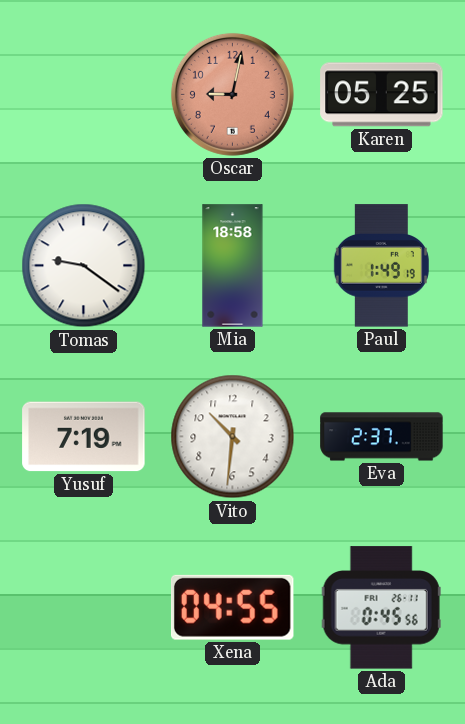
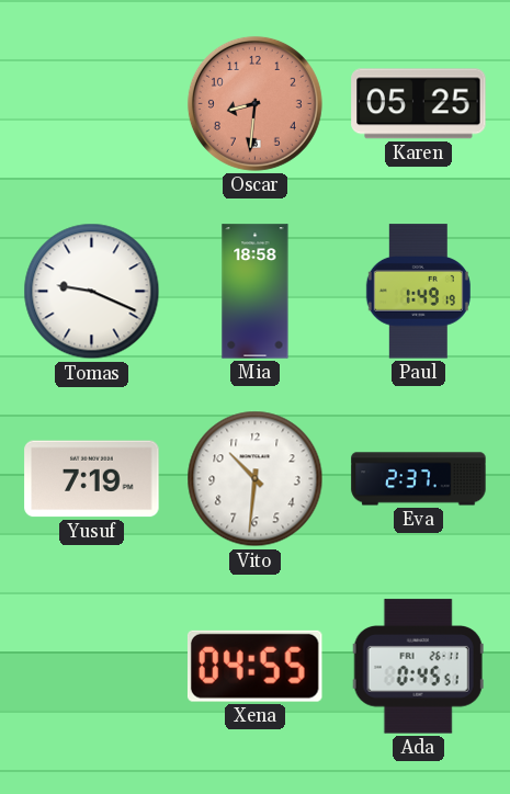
Oscar: 9:02 -> 8:31 (254, 103)
Tomas: 9:21 -> 9:19 (92, 292)
Ada: 0:45:56 -> 0:45:51 (418, 667)
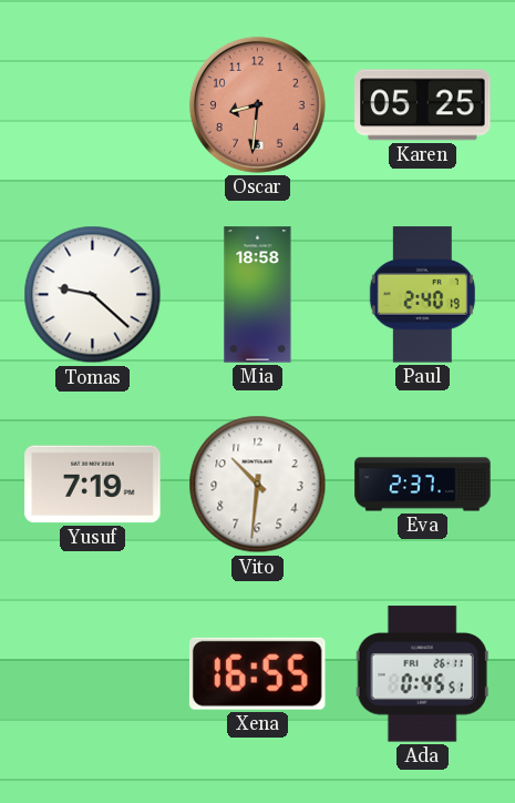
Tomas: 9:19 -> 9:22 (93, 295)
Paul: 1:49 -> 2:40 (422, 295)
Xena: 04:55 -> 16:55 (257, 673)
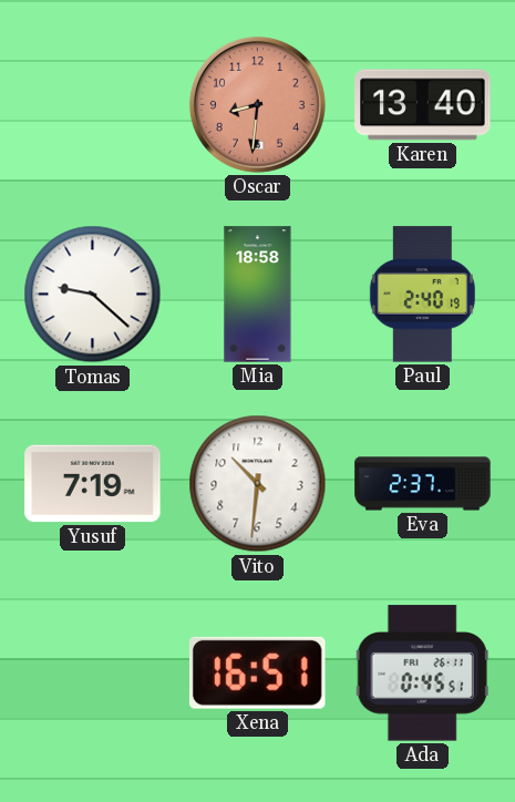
Karen: 05:25 -> 13:40 (423, 105)
Xena: 16:55 -> 16:51 (257, 672)
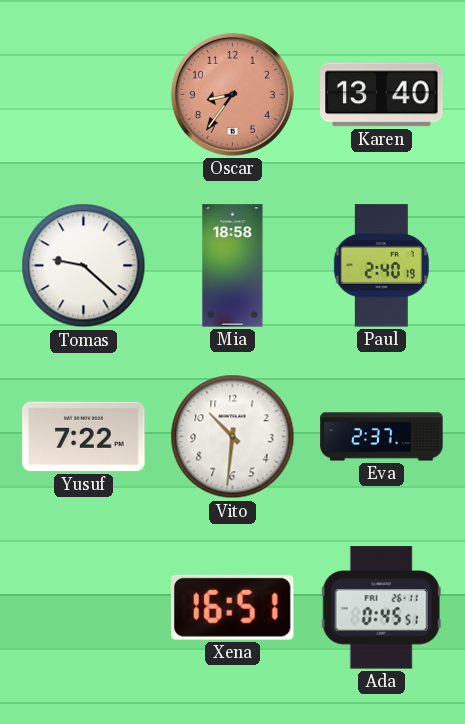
Oscar: 8:31 -> 8:36 (232, 94)
Yusuf: 7:19 -> 7:22 (84, 437)
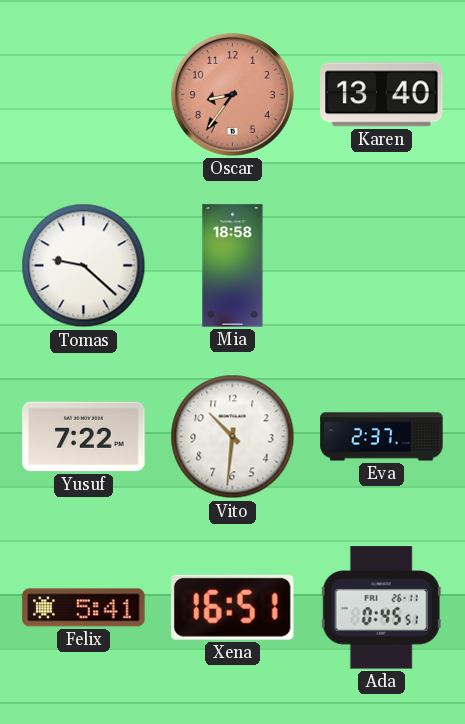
Paul: 2:40 -> none (381, 266)
Felix: none -> 5:41 (84, 608)
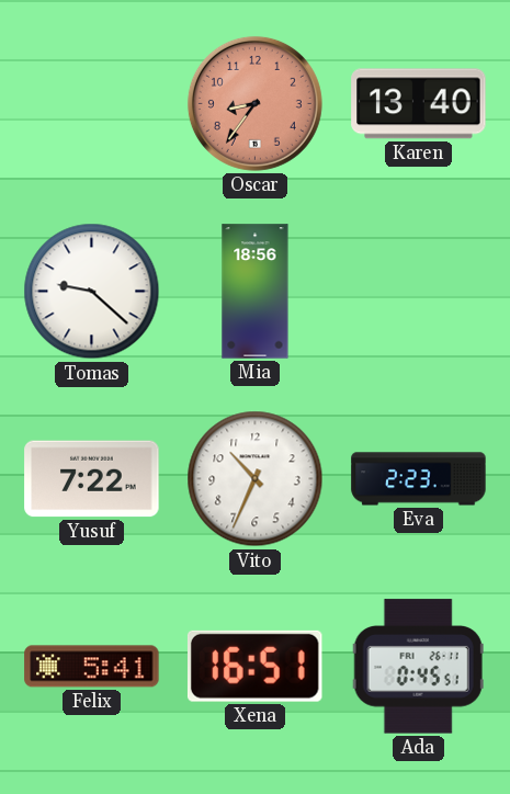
Mia: 18:58 -> 18:56 (256, 292)
Vito: 10:31 -> 10:34 (256, 479)
Eva: 2:37 -> 2:23 (419, 479)
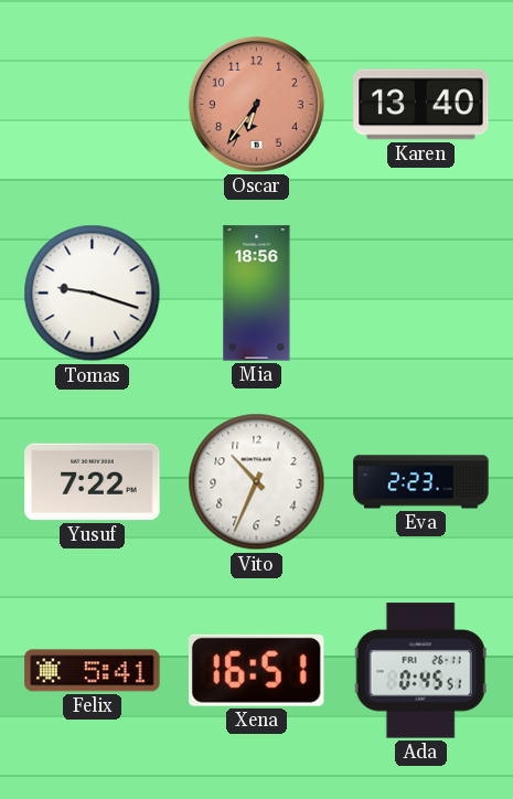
Oscar: 8:36 -> 6:36 (256, 104)
Tomas: 9:22 -> 9:18 (93, 294)
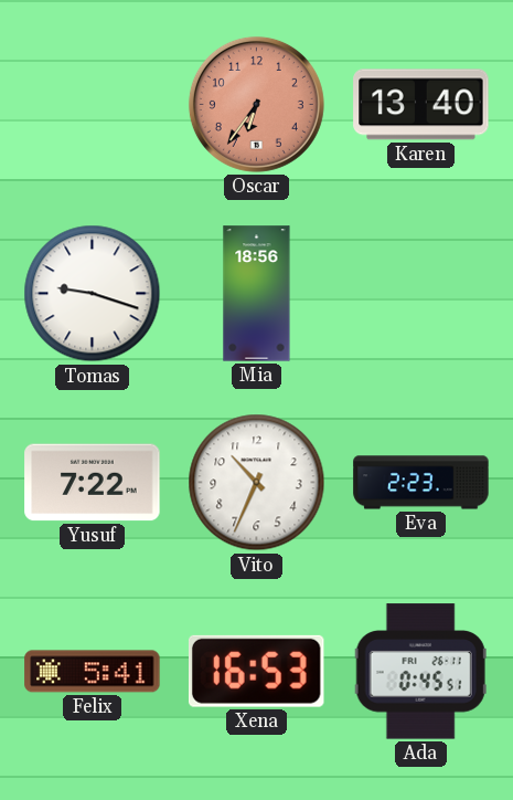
Xena: 16:51 -> 16:53 (256, 671)
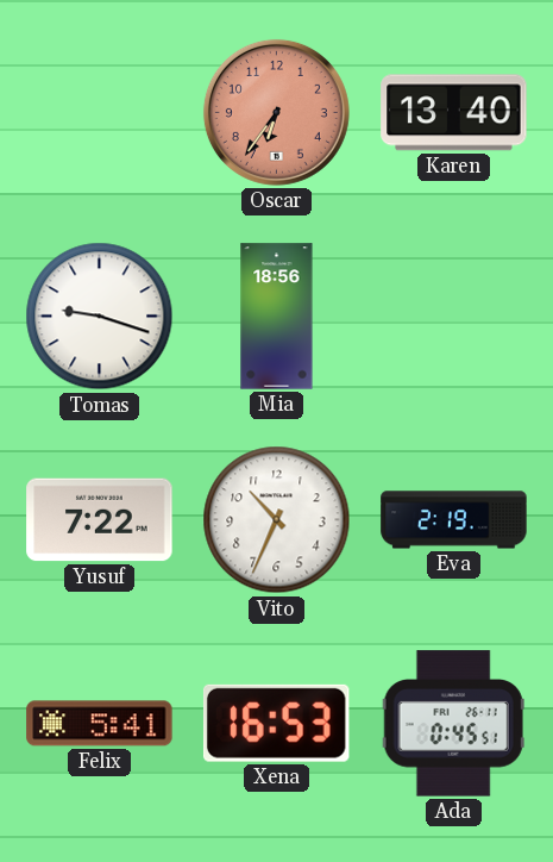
Eva: 2:23 -> 2:19 (454, 520)
